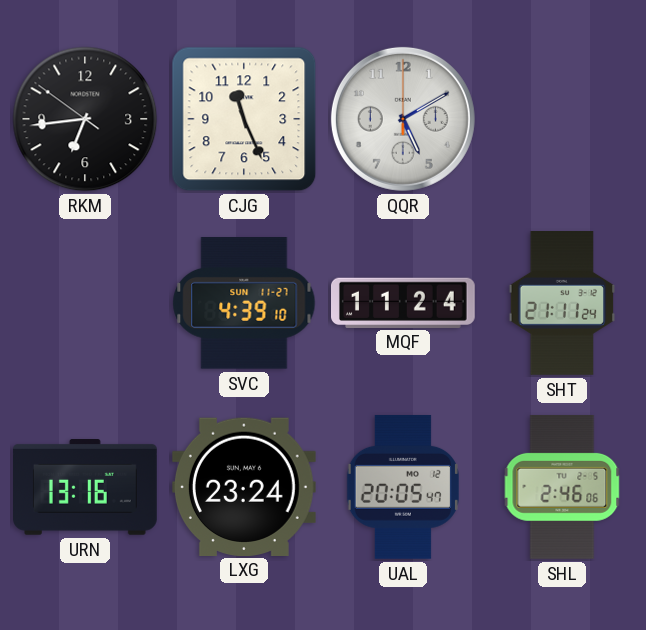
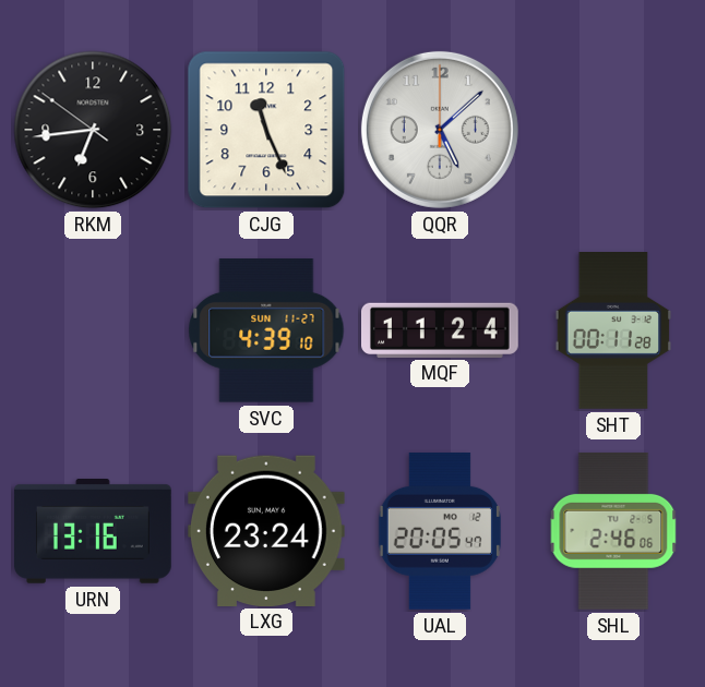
QQR: 5:10 -> 5:08 (440, 130)
SHT: 21:11 -> 00:11 (613, 332)
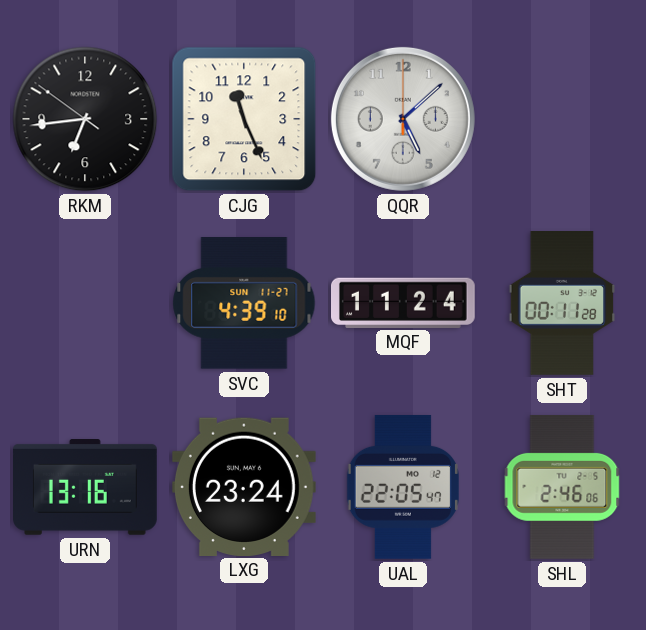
UAL: 20:05 -> 22:05 (403, 487)
